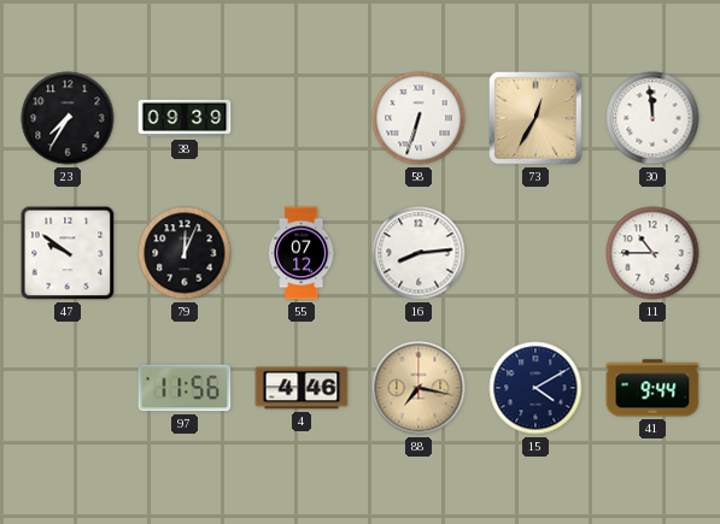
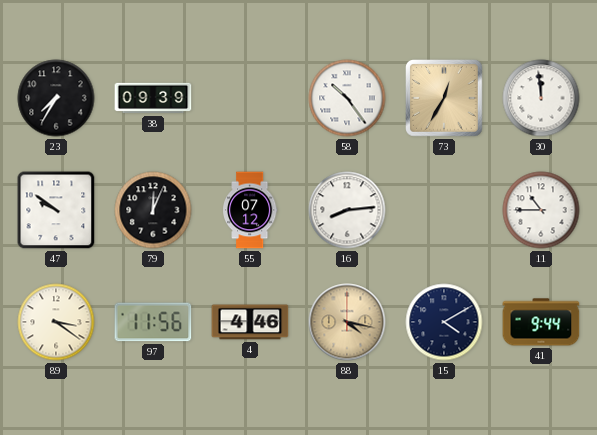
58: 6:33 -> 10:24 (347, 98)
89: none -> 3:21 (56, 322)
88: 7:17 -> 4:17 (347, 322)
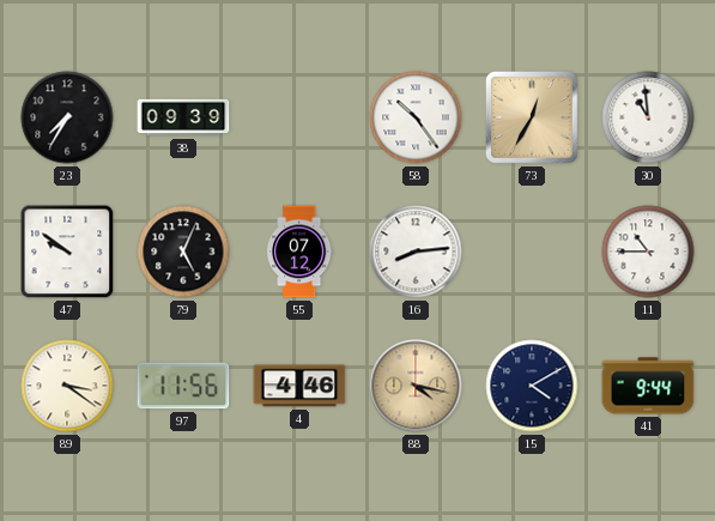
30: 11:59 -> 10:59 (648, 117)
79: 12:04 -> 5:04 (183, 252)
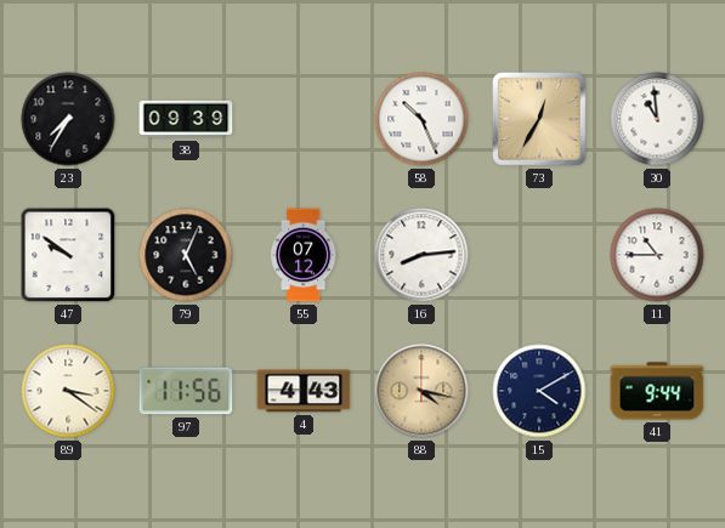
58: 10:24 -> 10:26 (421, 119)
4: 4:46 -> 4:43 (304, 391)
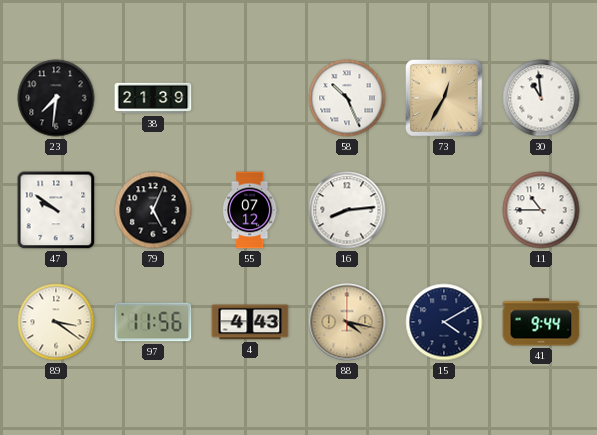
23: 7:35 -> 7:31 (56, 98)
38: 09:39 -> 21:39 (153, 98)
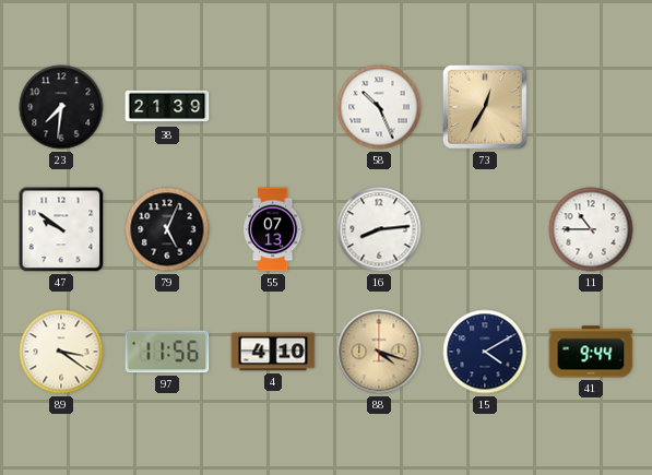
30: 10:59 -> none (541, 98)
55: 07:12 -> 07:13 (273, 229)
4: 4:43 -> 4:10 (273, 352)
88: 4:17 -> 4:18 (379, 352)
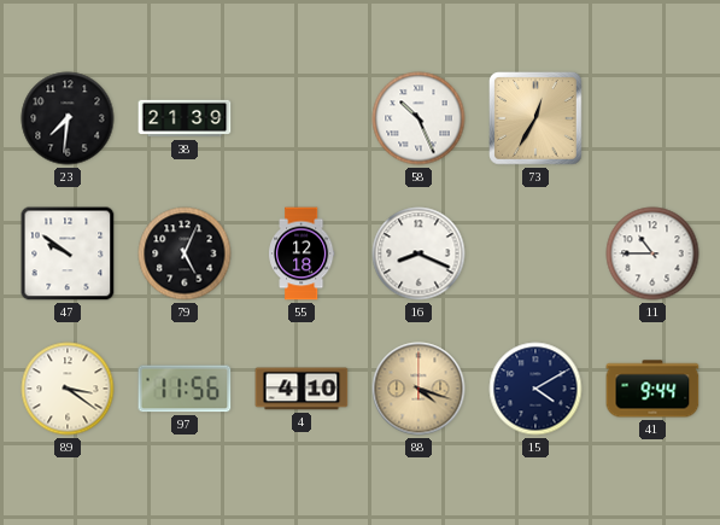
55: 07:13 -> 12:18 (302, 253)
16: 8:14 -> 8:19 (418, 253)
